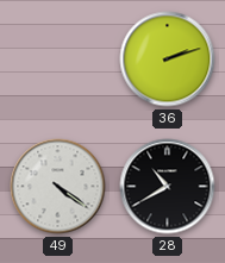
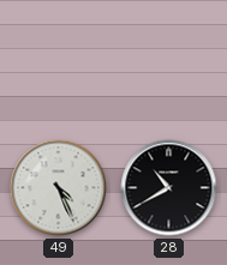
36: 2:12 -> none (168, 60)
49: 4:21 -> 4:26 (59, 188)
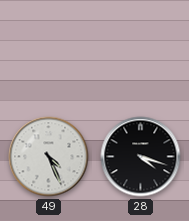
28: 10:40 -> 4:18 (141, 157)
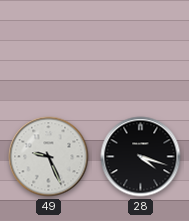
49: 4:26 -> 9:26 (49, 157)
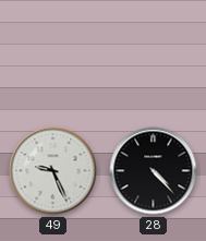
28: 4:18 -> 4:23 (154, 171)
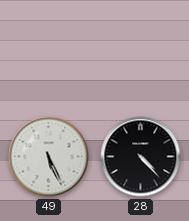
49: 9:26 -> 5:26 (49, 157)
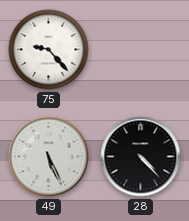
75: none -> 9:23 (49, 50)
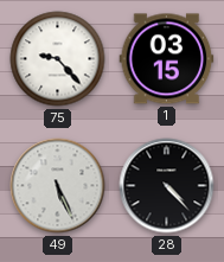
1: none -> 03:15 (167, 59)
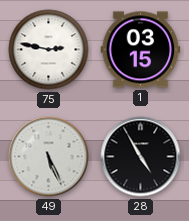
75: 9:23 -> 2:47 (49, 50)
28: 4:23 -> 4:55 (141, 157)
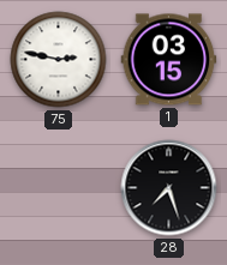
49: 5:26 -> none (49, 157)
28: 4:55 -> 7:27 (169, 188)
